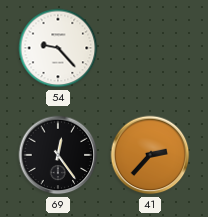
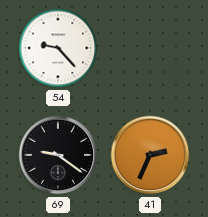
69: 12:24 -> 9:21 (58, 155)
41: 2:37 -> 2:34 (150, 155)
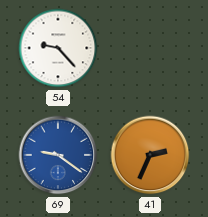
69 dial: black -> blue (58, 155)
